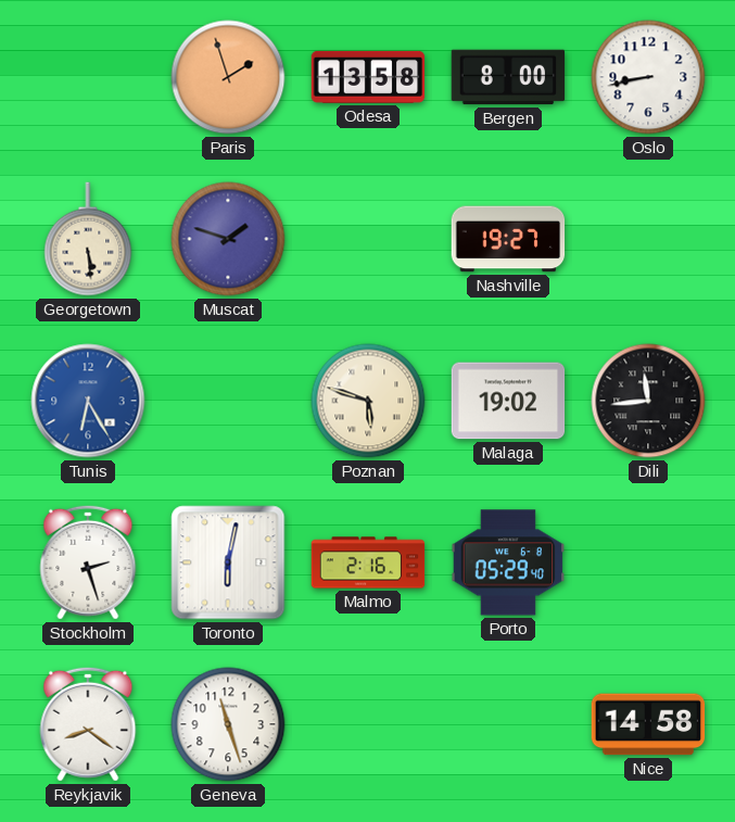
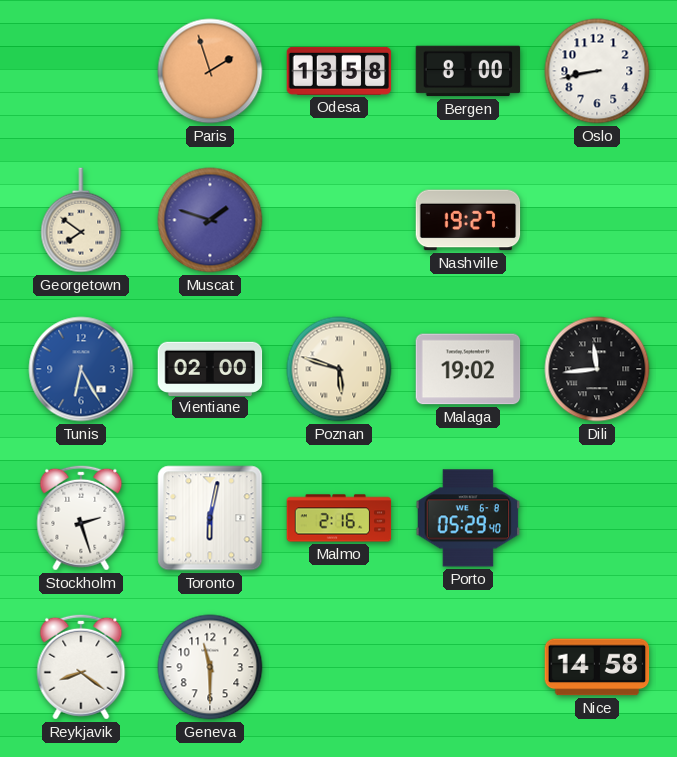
Georgetown: 5:29 -> 7:51 (81, 220)
Vientiane: none -> 02:00 (210, 368)
Geneva: 11:27 -> 11:30 (210, 667)
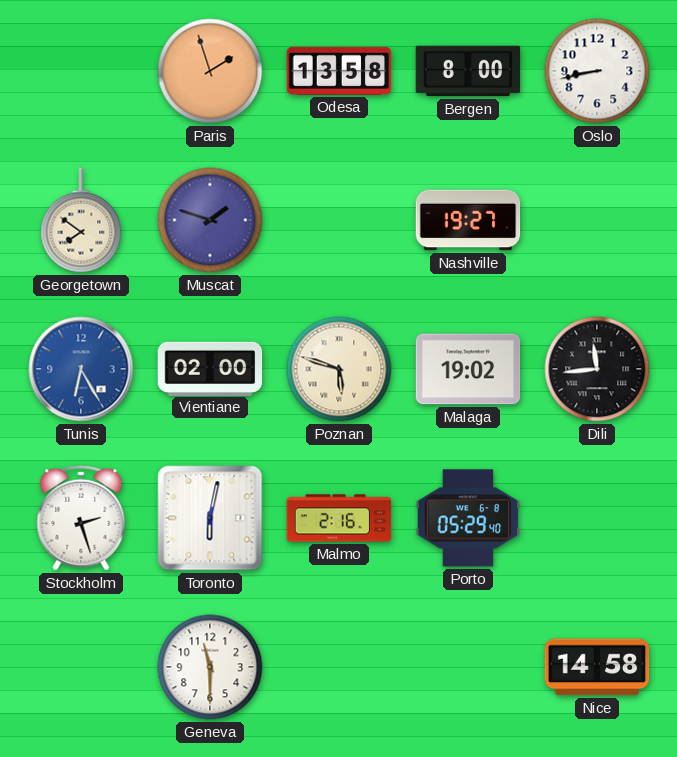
Reykjavik: 8:21 -> none (81, 667)
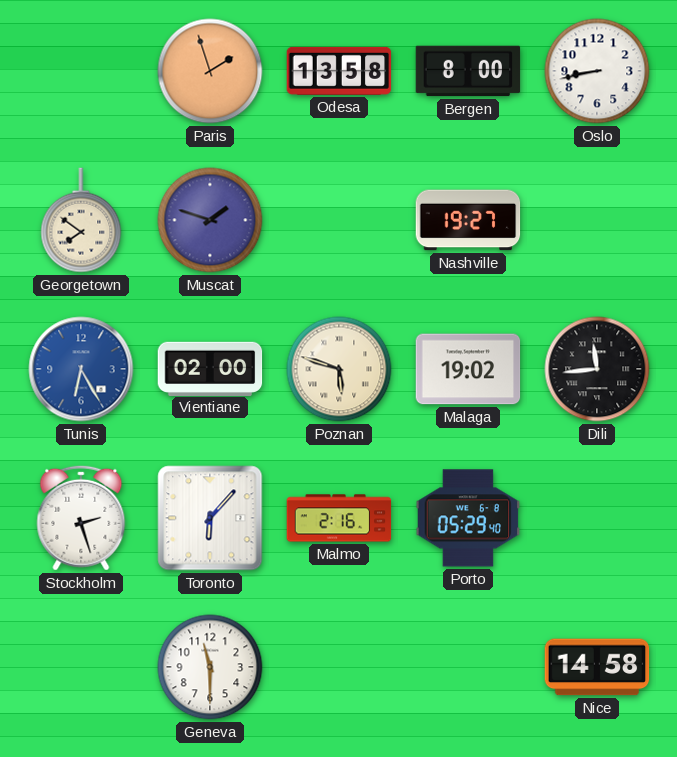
Toronto: 6:02 -> 6:07 (210, 518)
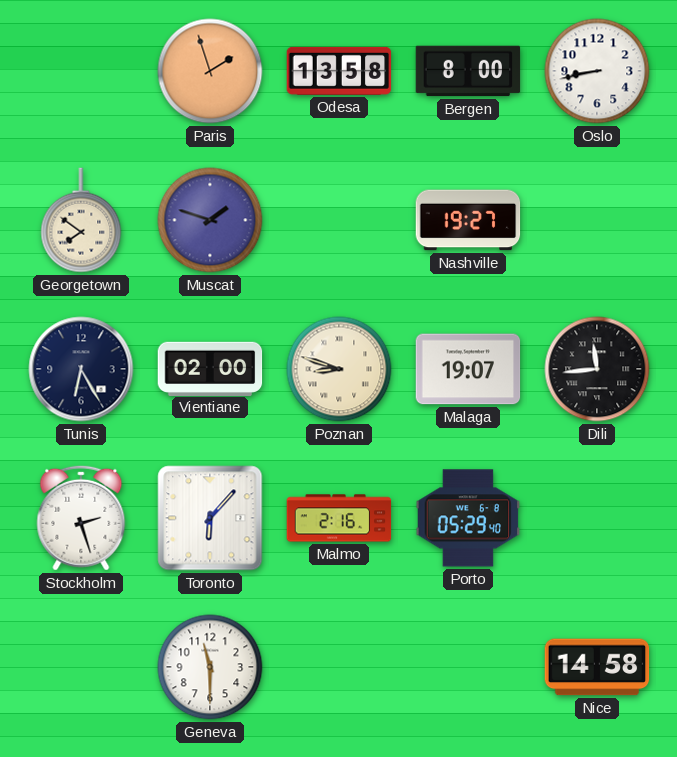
Tunis dial: blue -> navy (81, 369)
Poznan: 5:48 -> 8:48 (339, 369)
Malaga: 19:02 -> 19:07 (468, 369)
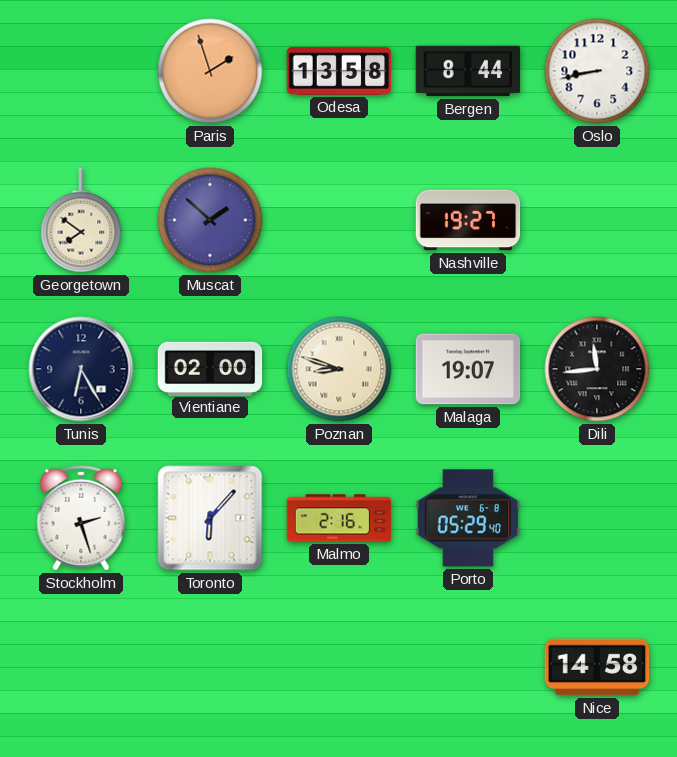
Bergen: 8:00 -> 8:44 (468, 71)
Muscat: 1:48 -> 1:52 (210, 220)
Geneva: 11:30 -> none (210, 667)
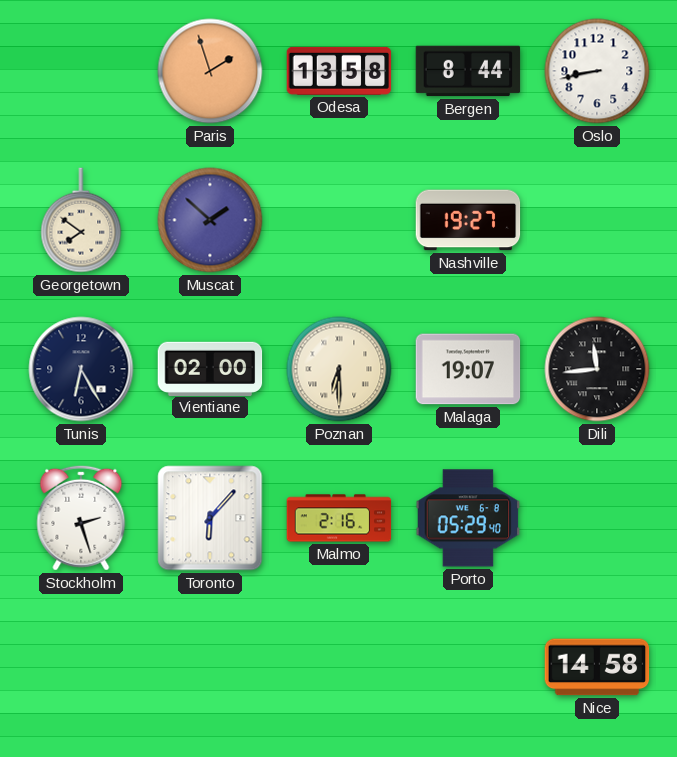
Poznan: 8:48 -> 6:30 (339, 369)
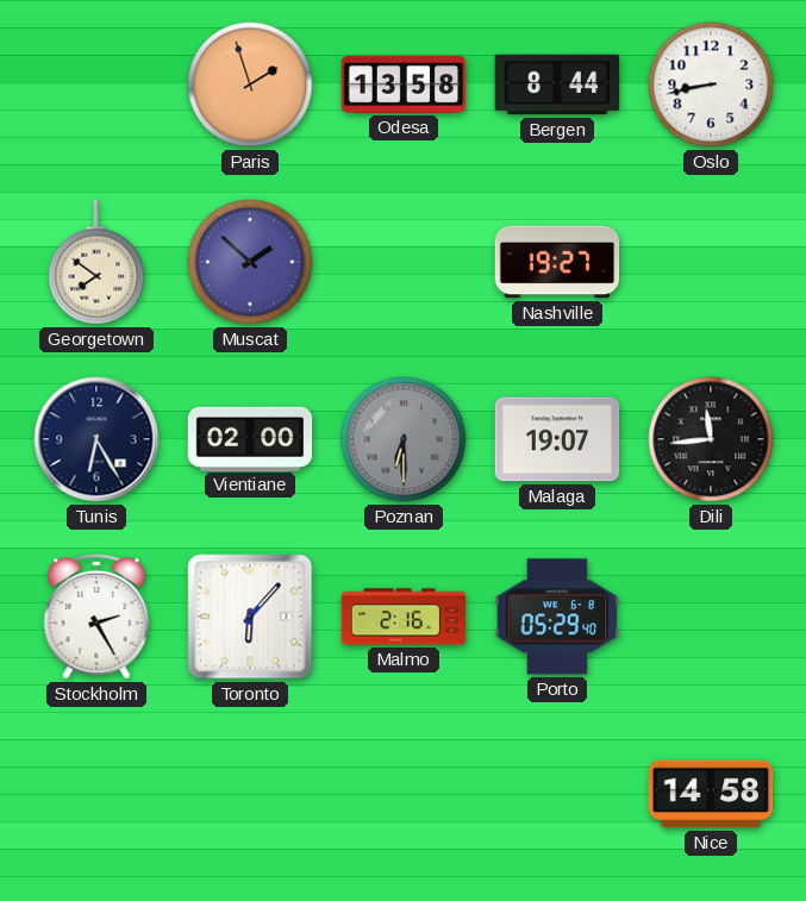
Poznan dial: cream -> grey (404, 439)
Stockholm: 2:27 -> 2:25 (96, 617)
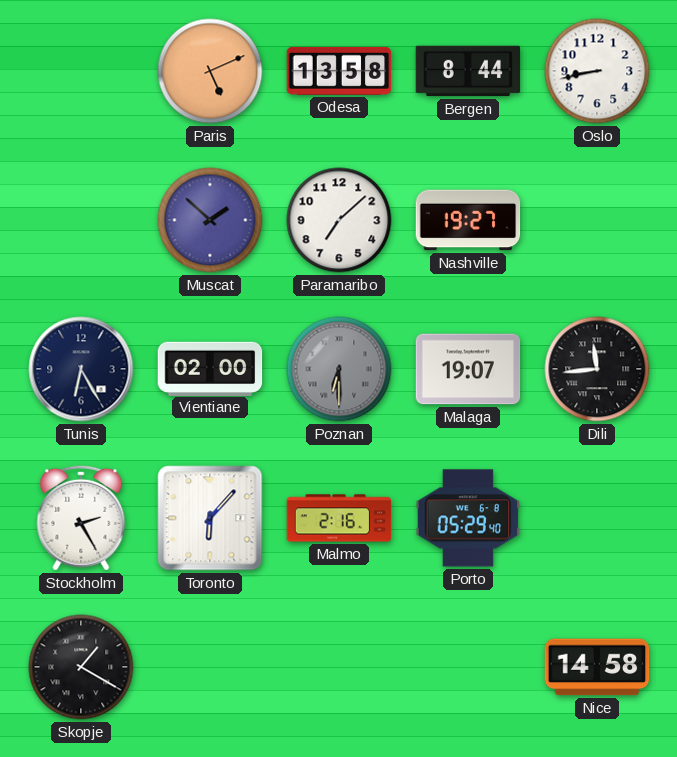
Paris: 1:57 -> 5:11 (210, 71)
Georgetown: 7:51 -> none (96, 262)
Paramaribo: none -> 7:08 (339, 220)
Skopje: none -> 1:20 (81, 667)
